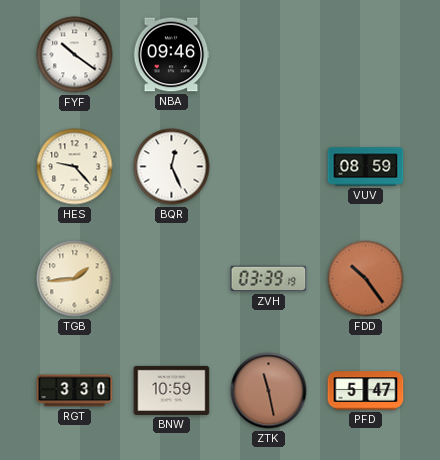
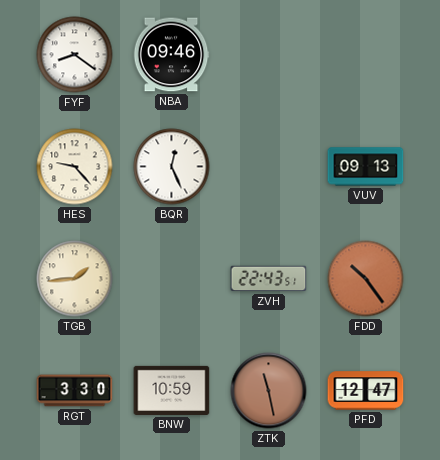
FYF: 10:21 -> 8:21 (75, 55)
VUV: 08:59 -> 09:13 (366, 167)
ZVH: 03:39 -> 22:43 (269, 279)
PFD: 5:47 -> 12:47 (366, 391)
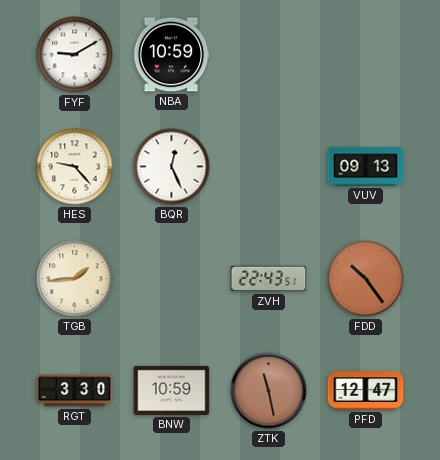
FYF: 8:21 -> 9:10 (75, 55)
NBA: 09:46 -> 10:59 (171, 55)
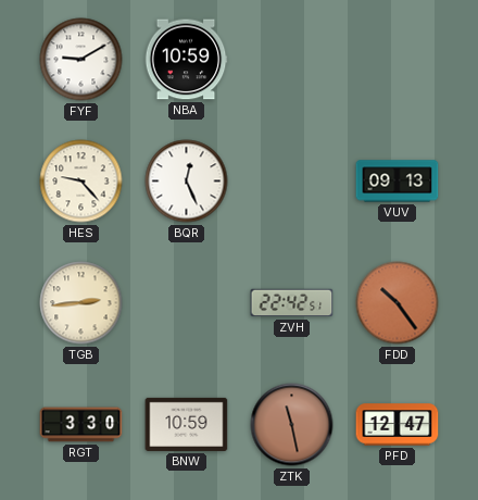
TGB: 1:44 -> 2:44 (81, 303)
ZVH: 22:43 -> 22:42 (292, 303)
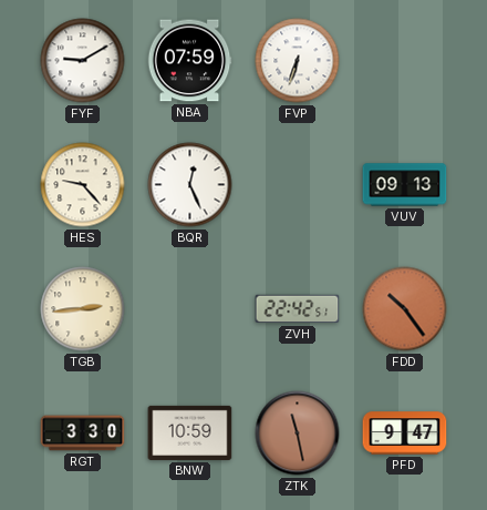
NBA: 10:59 -> 07:59 (189, 61)
FVP: none -> 6:33 (298, 61)
PFD: 12:47 -> 9:47 (405, 433)
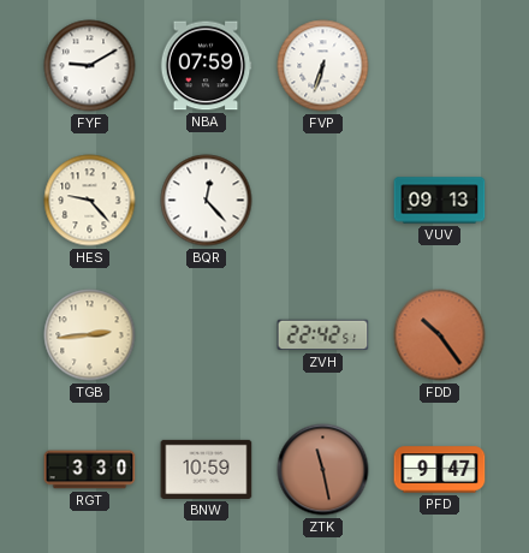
BQR: 12:26 -> 12:23 (207, 201)
